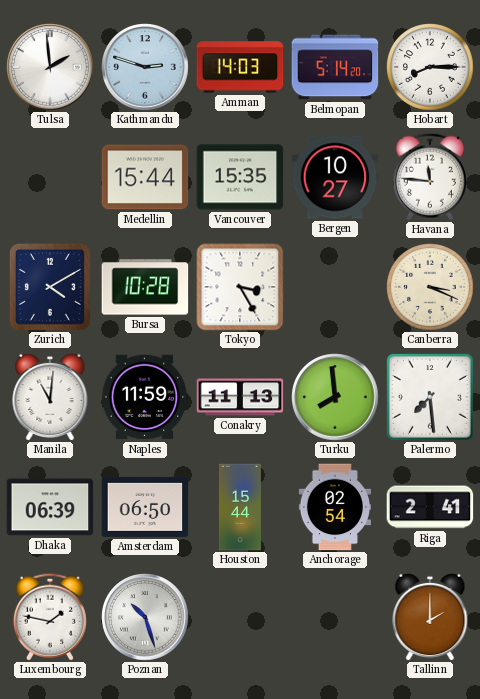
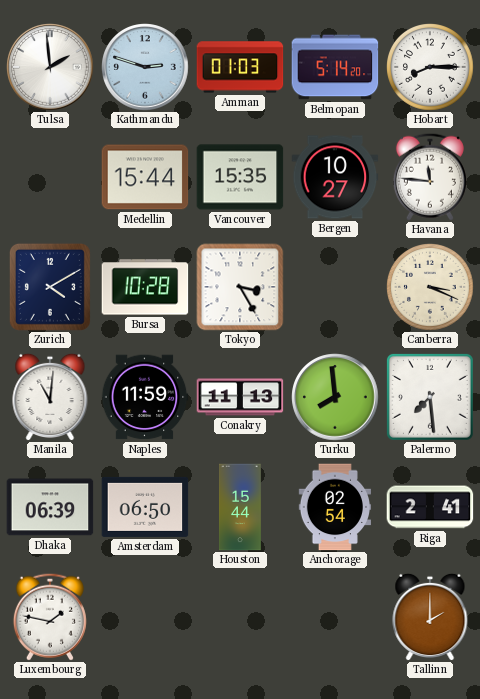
Amman: 14:03 -> 01:03 (240, 67)
Poznan: 10:27 -> none (145, 617)
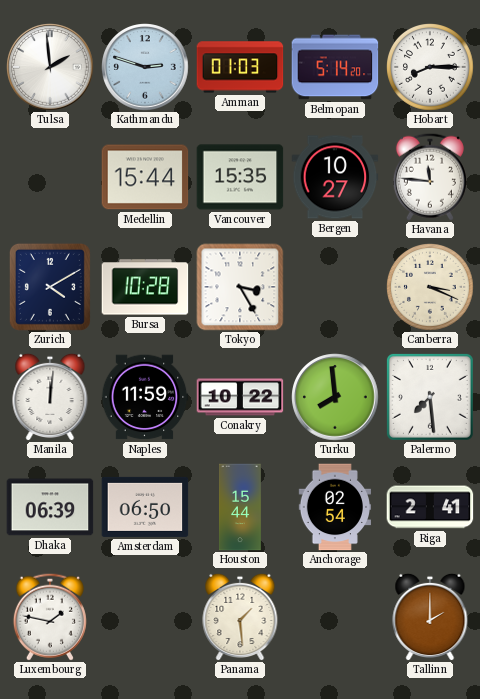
Manila: 11:01 -> 12:01 (50, 397)
Conakry: 11:13 -> 10:22 (240, 397)
Panama: none -> 1:29 (240, 617)
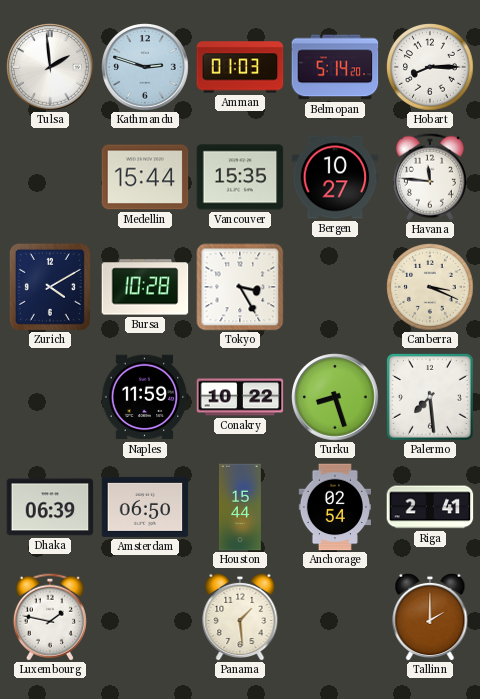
Manila: 12:01 -> none (50, 397)
Turku: 7:59 -> 8:27 (335, 397)
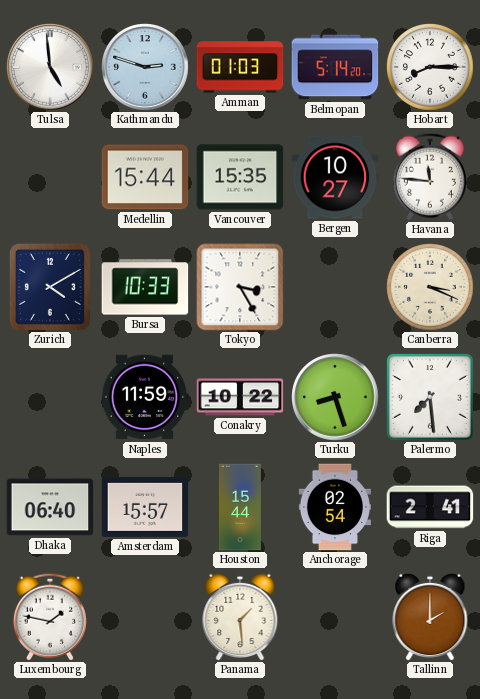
Tulsa: 1:59 -> 4:59 (50, 67)
Bursa: 10:28 -> 10:33 (145, 287)
Dhaka: 06:39 -> 06:40 (50, 507)
Amsterdam: 06:50 -> 15:57 (145, 507)
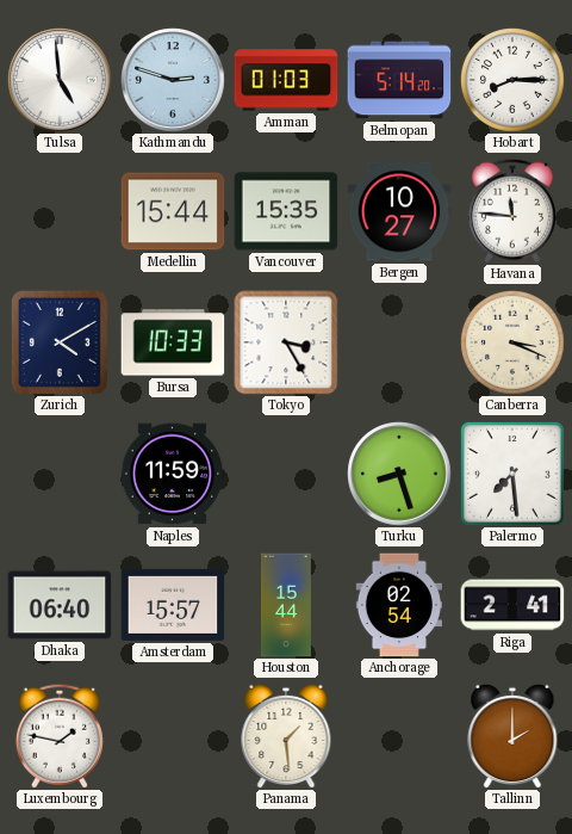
Conakry: 10:22 -> none (240, 397)
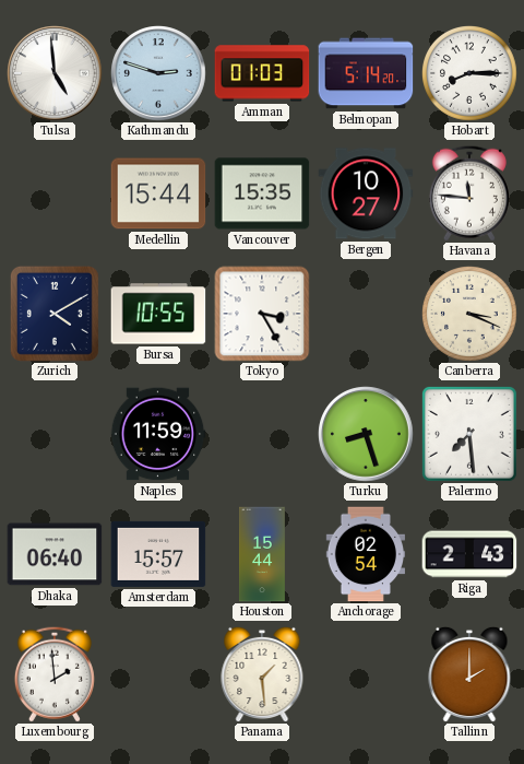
Bursa: 10:33 -> 10:55 (158, 314)
Riga: 2:41 -> 2:43 (469, 554)
Luxembourg: 1:47 -> 1:59 (55, 674)
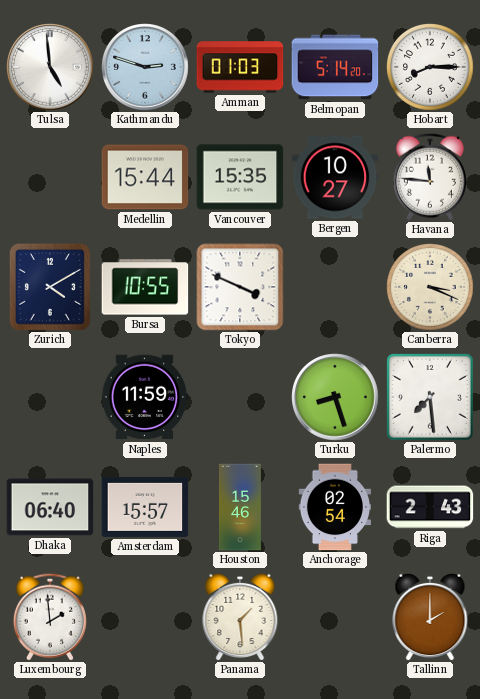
Tokyo: 3:25 -> 3:49 (240, 287)
Houston: 15:44 -> 15:46 (241, 507)
